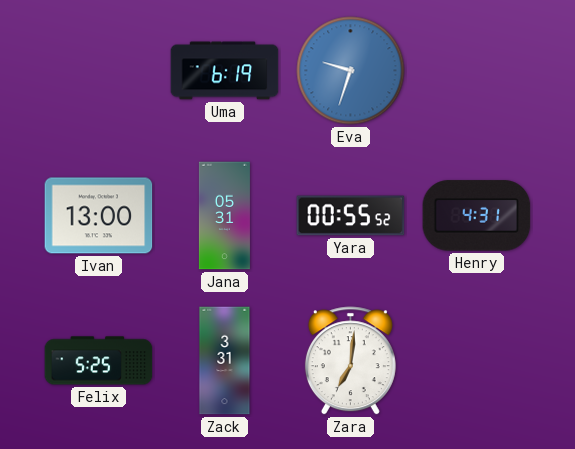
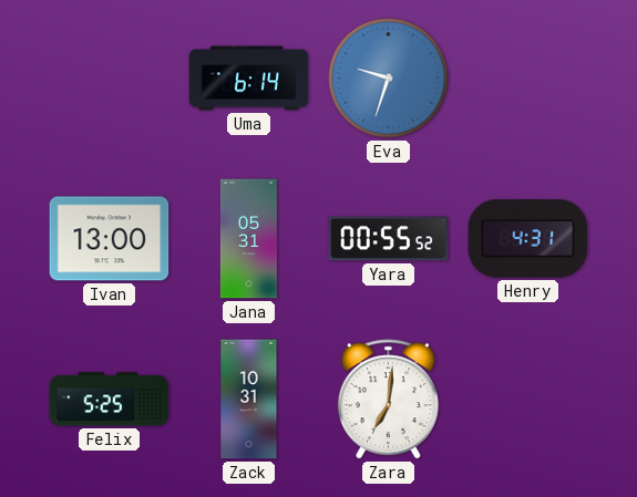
Uma: 6:19 -> 6:14 (249, 79)
Zack: 3:31 -> 10:31 (249, 400)
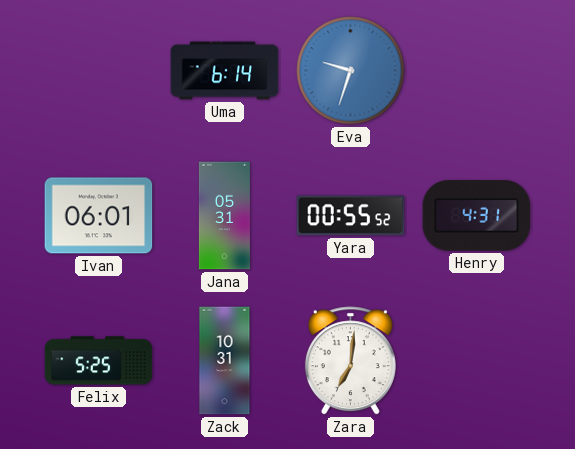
Ivan: 13:00 -> 06:01 (99, 216)
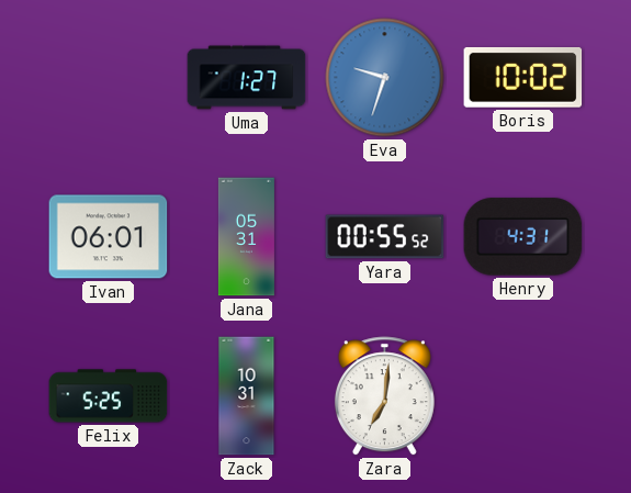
Uma: 6:14 -> 1:27 (247, 78)
Boris: none -> 10:02 (523, 77)
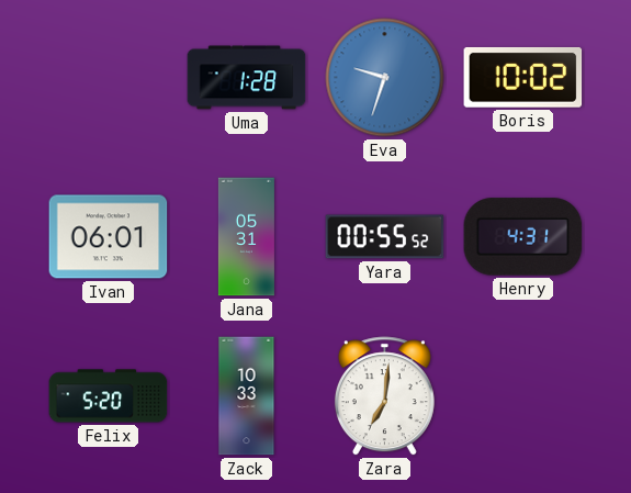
Uma: 1:27 -> 1:28 (247, 78)
Felix: 5:25 -> 5:20 (109, 396)
Zack: 10:31 -> 10:33 (247, 396)
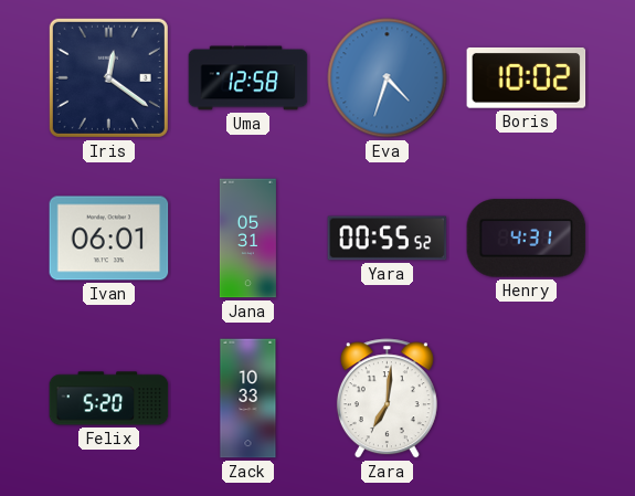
Iris: none -> 12:21 (108, 77)
Uma: 1:28 -> 12:58 (248, 78)
Eva: 9:33 -> 4:33 (388, 78)
